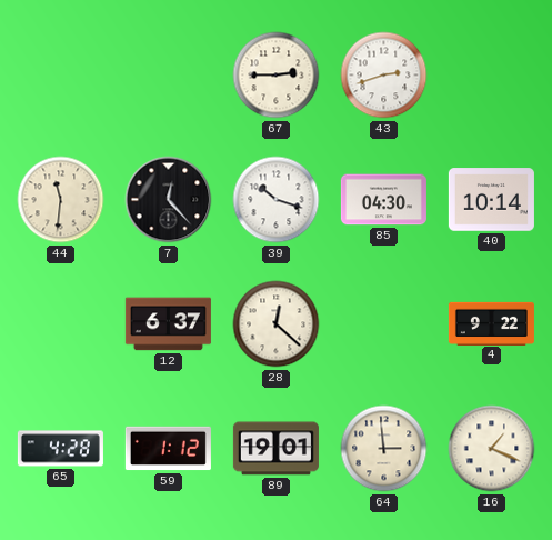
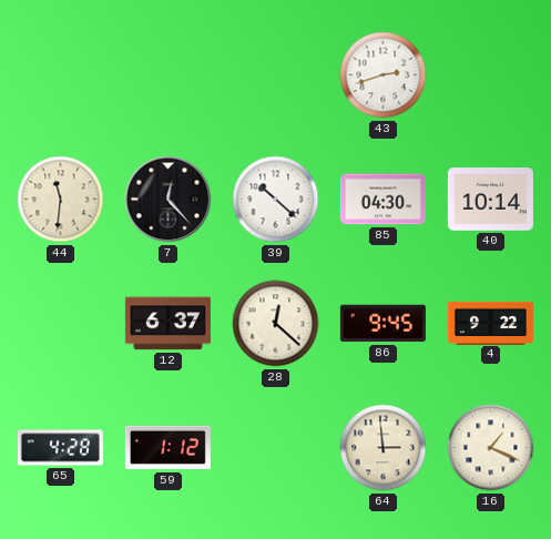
67: 2:45 -> none (277, 76)
39: 10:18 -> 10:22 (276, 200)
86: none -> 9:45 (382, 324)
89: 19:01 -> none (275, 449)
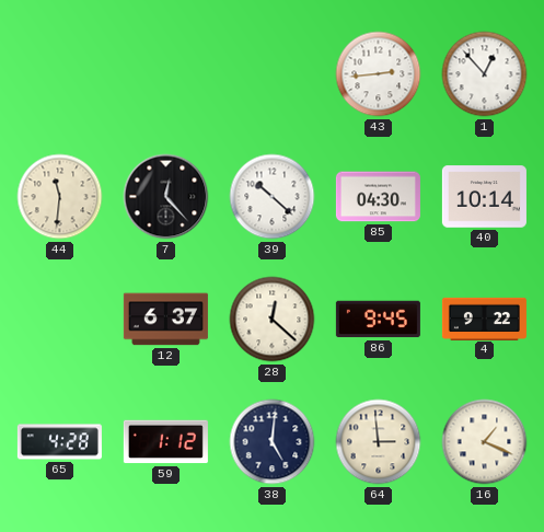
43: 2:42 -> 2:44 (379, 74)
1: none -> 12:53 (485, 74)
38: none -> 5:01 (273, 442)
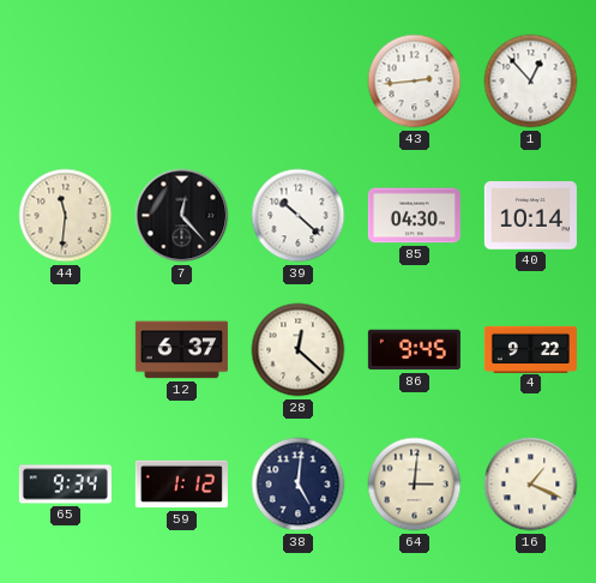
65: 4:28 -> 9:34 (65, 485)
64: 2:59 -> 3:01 (415, 485)
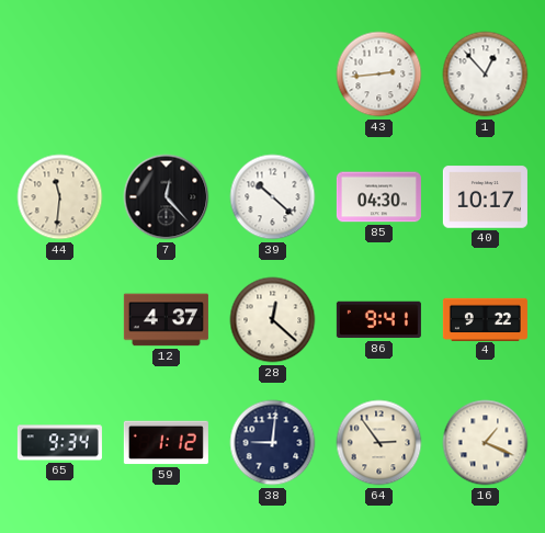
40: 10:14 -> 10:17 (485, 197)
12: 6:37 -> 4:37 (166, 320)
86: 9:45 -> 9:41 (378, 320)
38: 5:01 -> 9:01 (273, 443)
64: 3:01 -> 2:54 (379, 443)
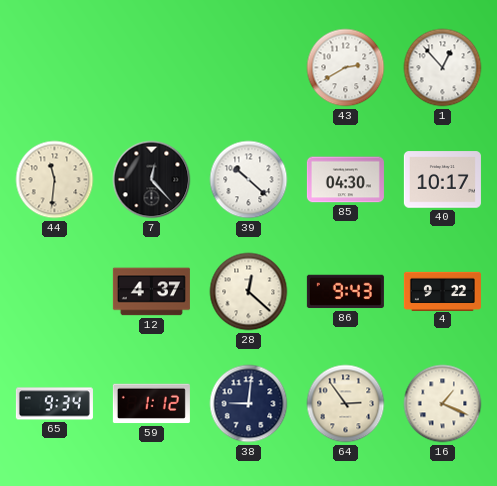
43: 2:44 -> 2:40 (346, 68)
86: 9:41 -> 9:43 (345, 292)
